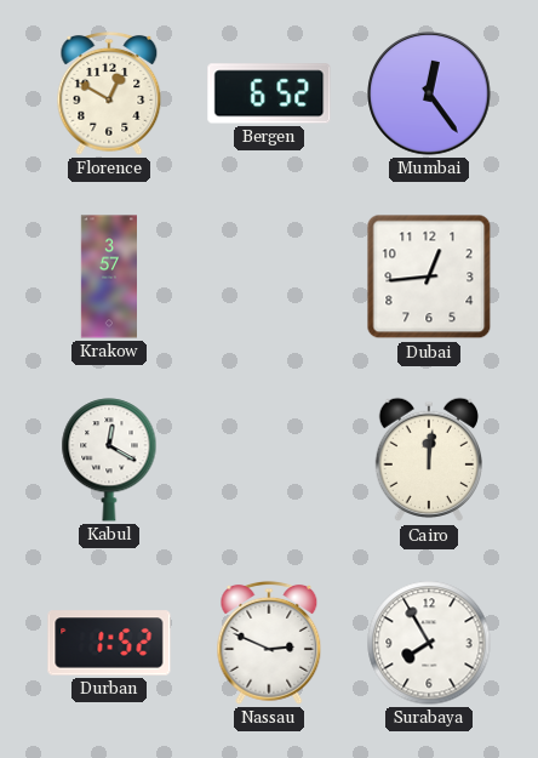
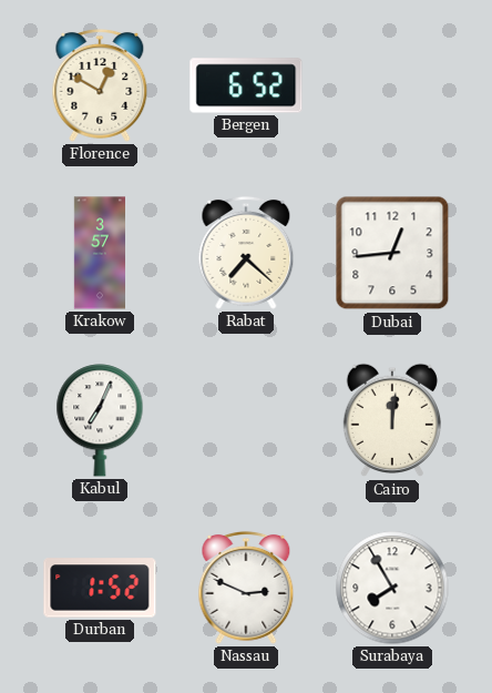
Mumbai: 12:24 -> none (429, 93)
Rabat: none -> 7:22 (246, 253)
Kabul: 12:20 -> 7:04 (100, 420)
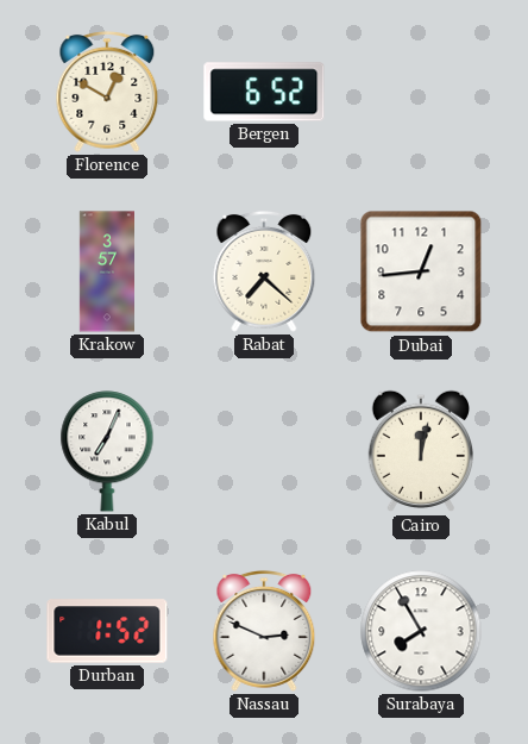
Cairo: 12:01 -> 12:02 (420, 451)
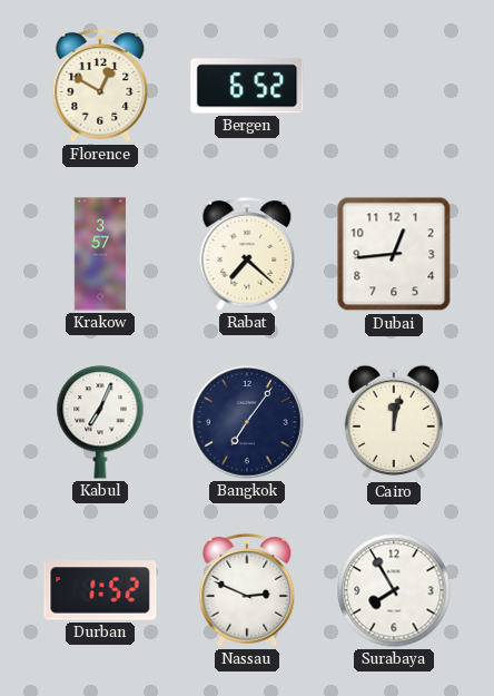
Bangkok: none -> 7:06 (247, 422)
